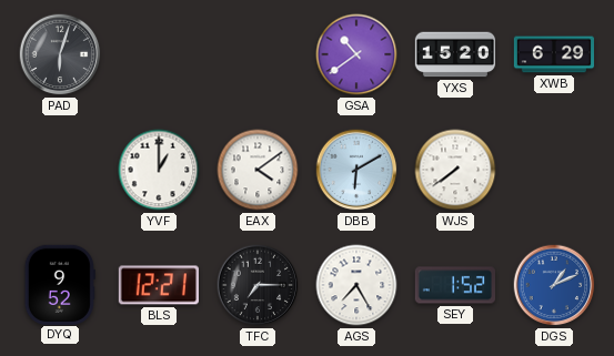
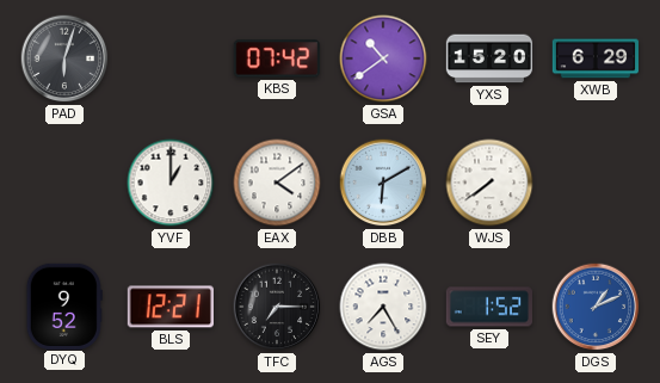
KBS: none -> 07:42 (277, 58)
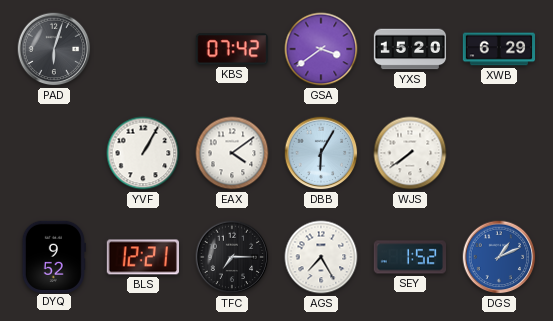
GSA: 10:39 -> 3:39 (321, 49)
YVF: 1:00 -> 1:05 (143, 153)
DBB: 6:10 -> 6:05 (321, 153)
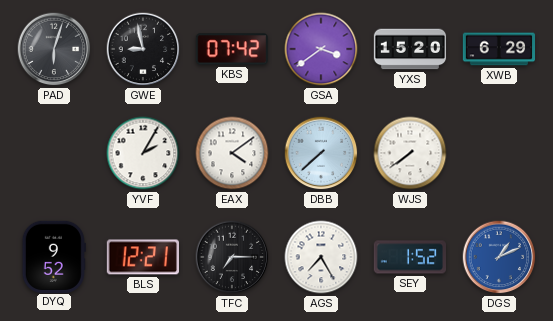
GWE: none -> 8:58 (143, 49)
YVF: 1:05 -> 2:05 (143, 153)
DBB: 6:05 -> 7:38 (321, 153)
